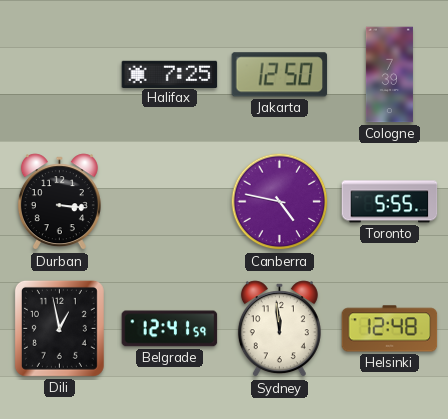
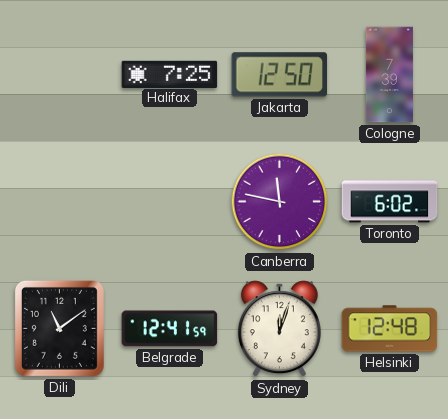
Durban: 3:16 -> none (59, 202)
Canberra: 4:47 -> 11:47 (280, 202)
Toronto: 5:55 -> 6:02 (390, 202)
Dili: 12:58 -> 11:09 (59, 328)
Sydney: 11:59 -> 12:03 (279, 329)
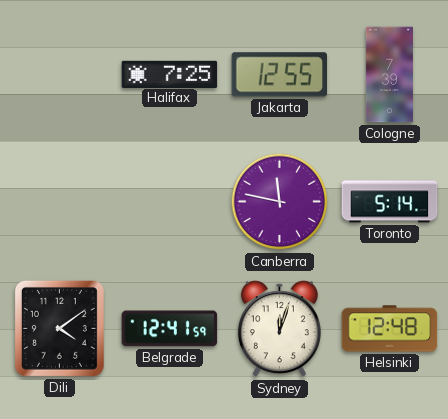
Jakarta: 12:50 -> 12:55 (280, 75)
Toronto: 6:02 -> 5:14 (390, 202)
Dili: 11:09 -> 4:09 (59, 328)
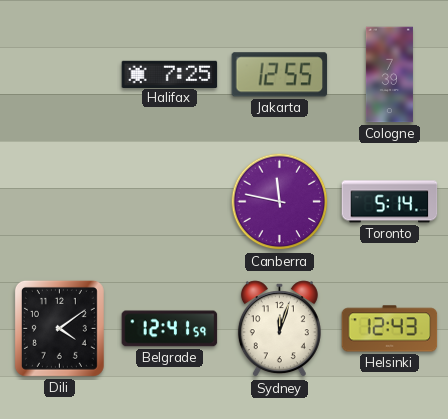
Helsinki: 12:48 -> 12:43 (390, 329)
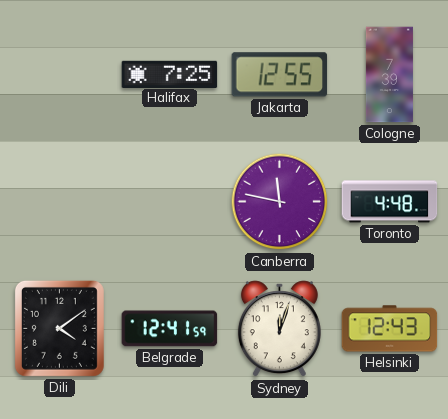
Toronto: 5:14 -> 4:48 (390, 202)
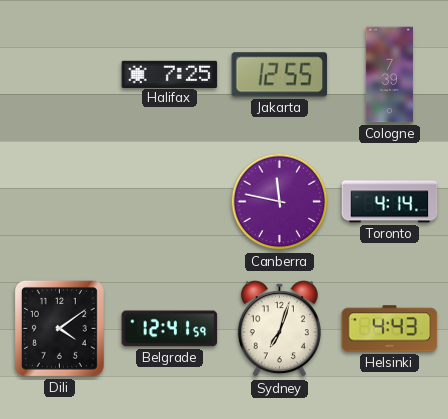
Toronto: 4:48 -> 4:14 (390, 202)
Sydney: 12:03 -> 7:03 (279, 329)
Helsinki: 12:43 -> 4:43 (390, 329)
